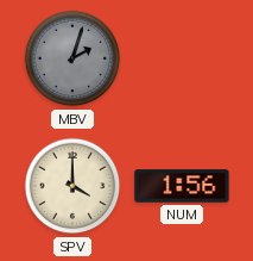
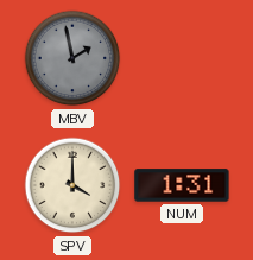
MBV: 2:03 -> 1:58 (72, 58)
NUM: 1:56 -> 1:31 (182, 185)
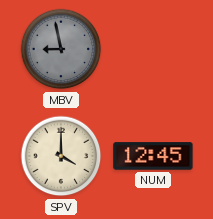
MBV: 1:58 -> 8:58 (61, 49)
NUM: 1:31 -> 12:45 (153, 156)
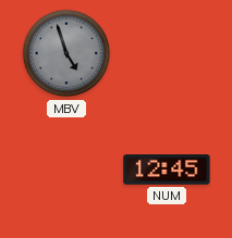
MBV: 8:58 -> 4:57 (66, 53)
SPV: 4:00 -> none (61, 156)
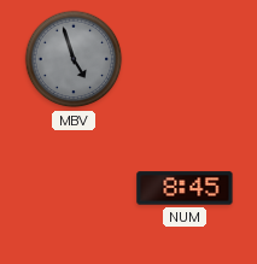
NUM: 12:45 -> 8:45 (185, 188)
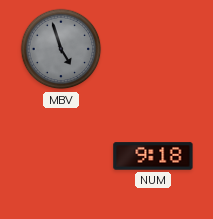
NUM: 8:45 -> 9:18 (153, 156)
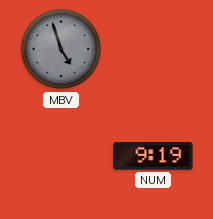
NUM: 9:18 -> 9:19 (153, 156)
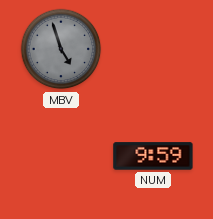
NUM: 9:19 -> 9:59 (153, 156)
